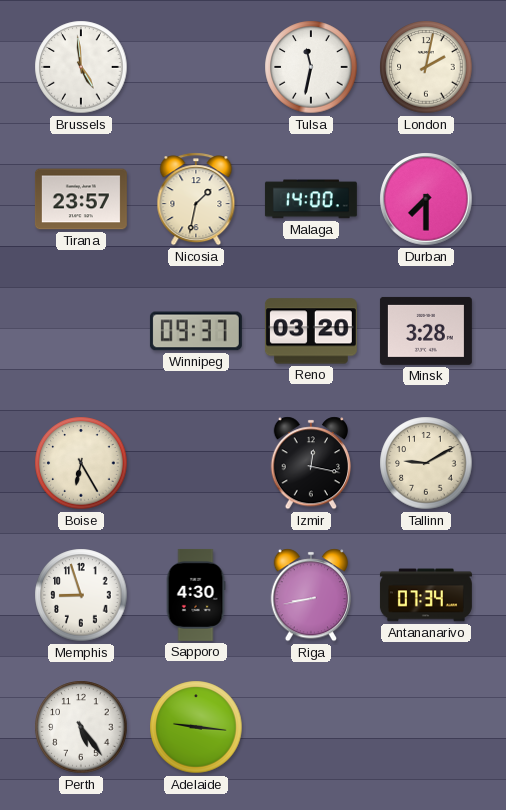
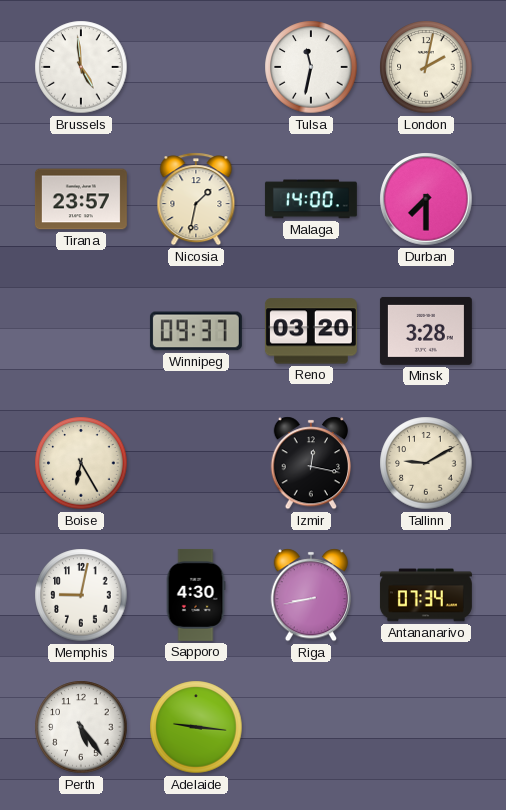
Memphis: 8:57 -> 9:02 (81, 595)
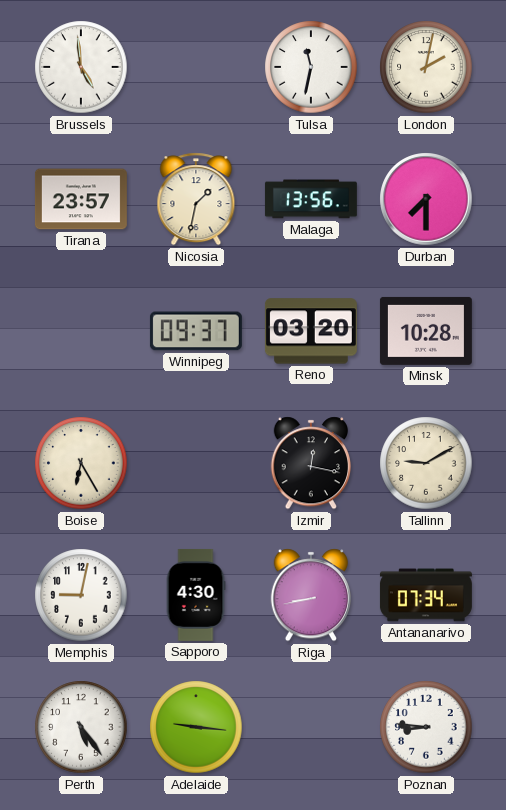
Malaga: 14:00 -> 13:56 (311, 199)
Minsk: 3:28 -> 10:28 (426, 331)
Poznan: none -> 8:46 (426, 727)
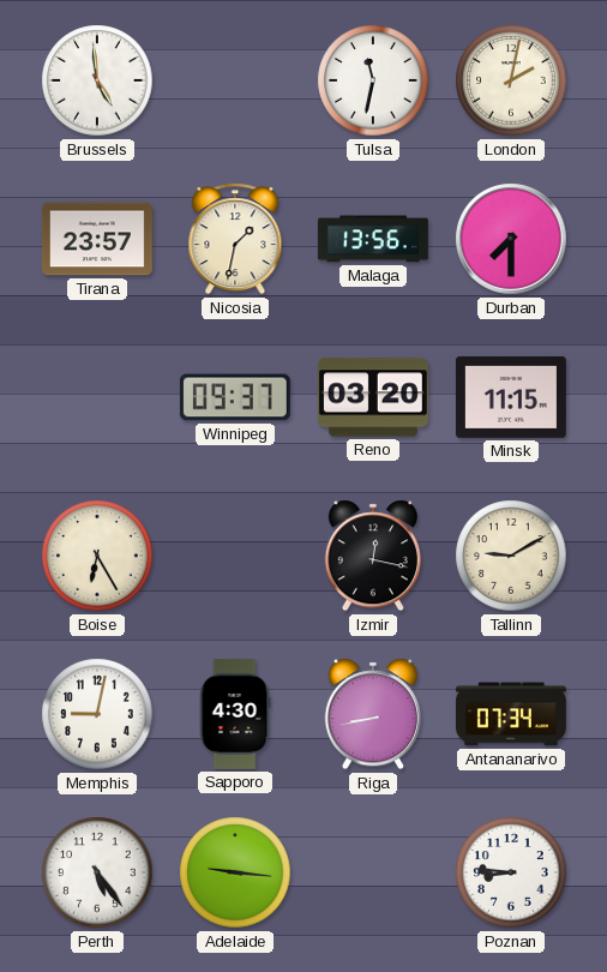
Minsk: 10:28 -> 11:15 (511, 397)
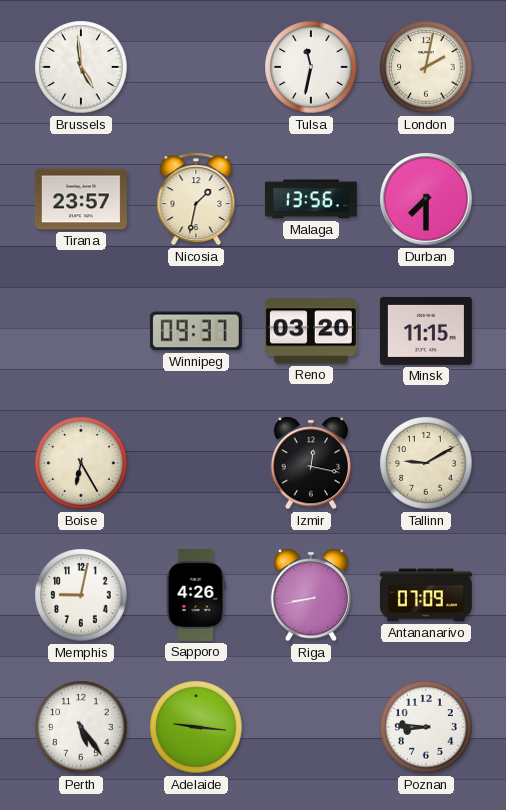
Sapporo: 4:30 -> 4:26 (196, 595)
Antananarivo: 07:34 -> 07:09 (426, 595)
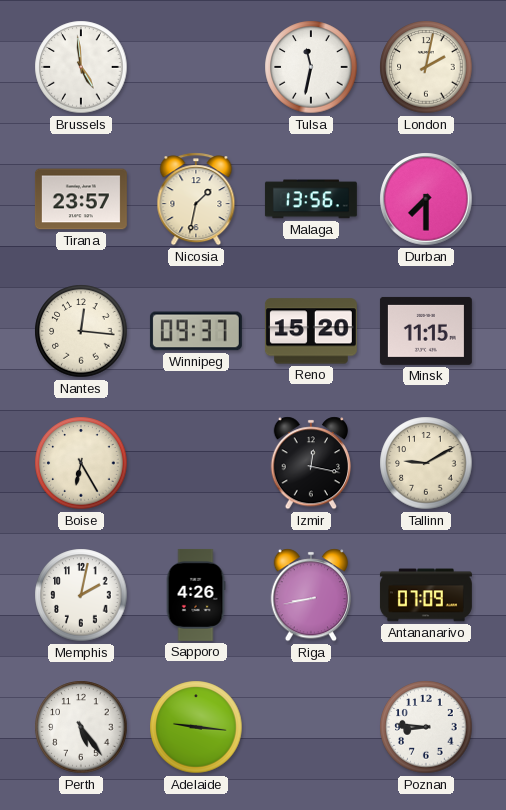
Nantes: none -> 12:16 (81, 331)
Reno: 03:20 -> 15:20 (311, 331)
Memphis: 9:02 -> 2:02 (81, 595)
